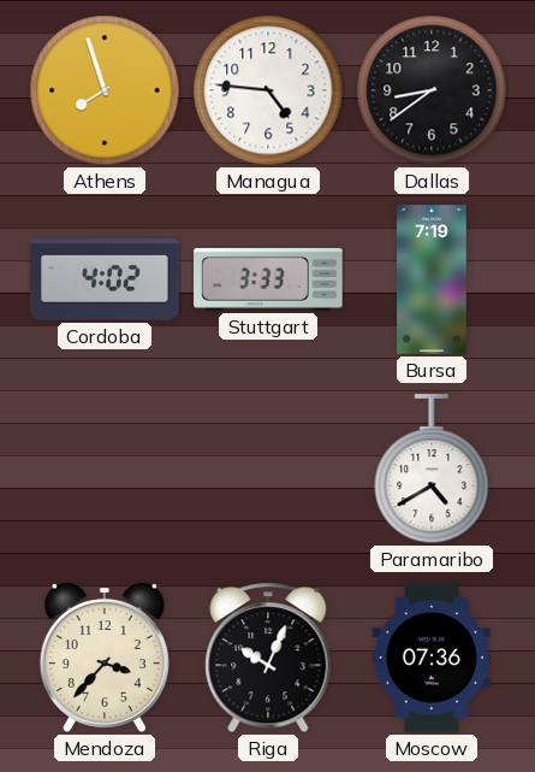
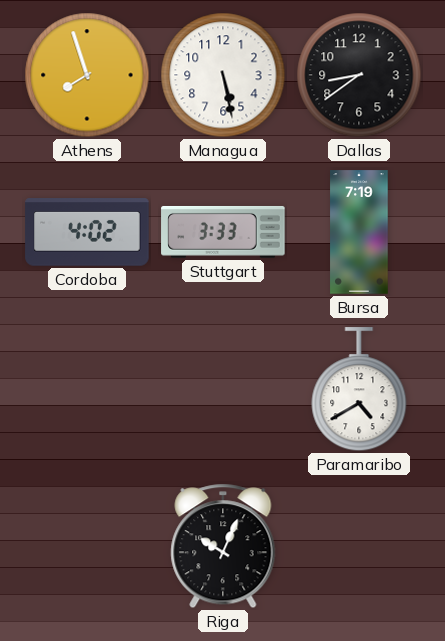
Managua: 4:46 -> 5:28 (223, 75)
Mendoza: 3:37 -> none (105, 659)
Moscow: 07:36 -> none (432, 658)
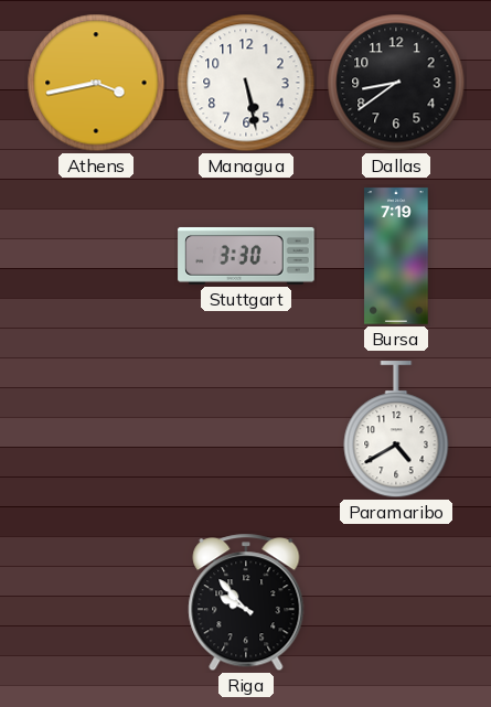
Athens: 7:57 -> 3:43 (96, 83)
Cordoba: 4:02 -> none (87, 232)
Stuttgart: 3:33 -> 3:30 (246, 256)
Riga: 10:04 -> 9:53 (246, 602)
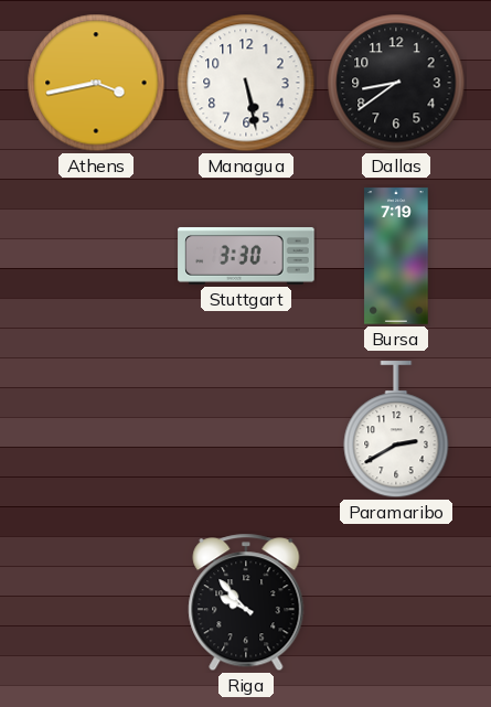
Paramaribo: 4:40 -> 2:40 (396, 430)
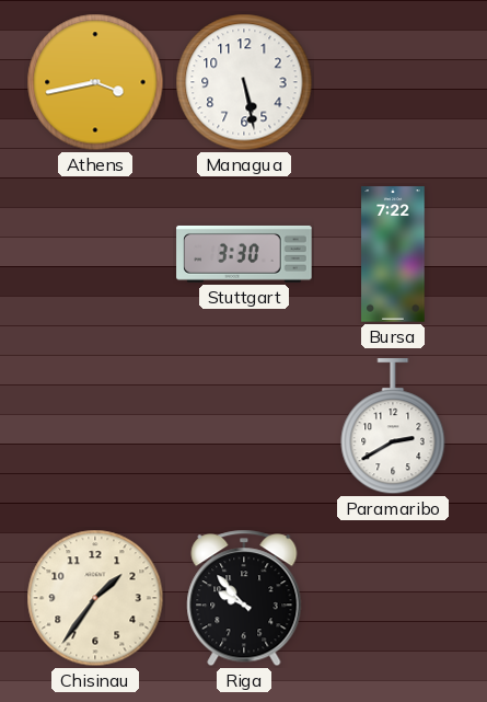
Dallas: 8:39 -> none (396, 83)
Bursa: 7:19 -> 7:22 (393, 254)
Chisinau: none -> 1:36 (95, 598)
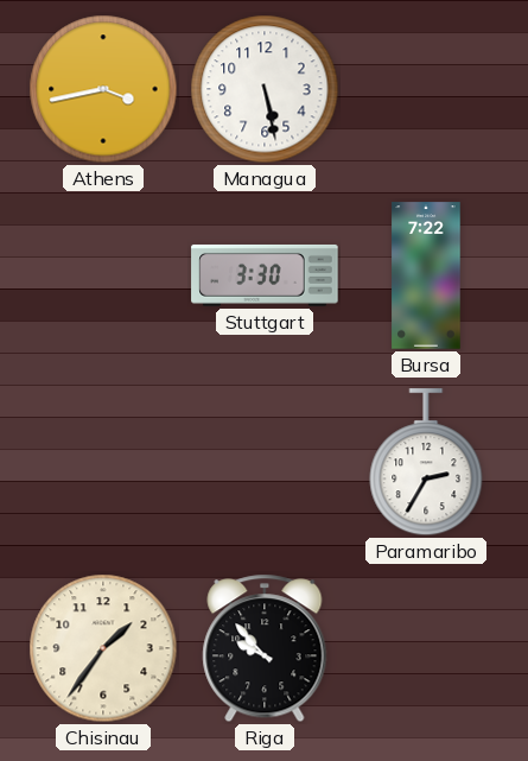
Paramaribo: 2:40 -> 2:35 (426, 463)
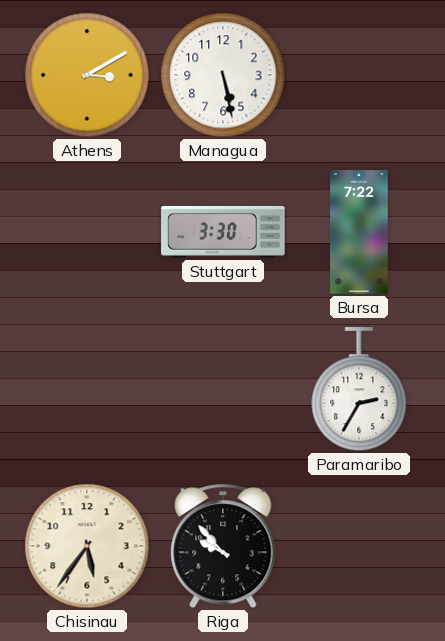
Athens: 3:43 -> 3:10 (87, 75)
Chisinau: 1:36 -> 5:36 (87, 546)
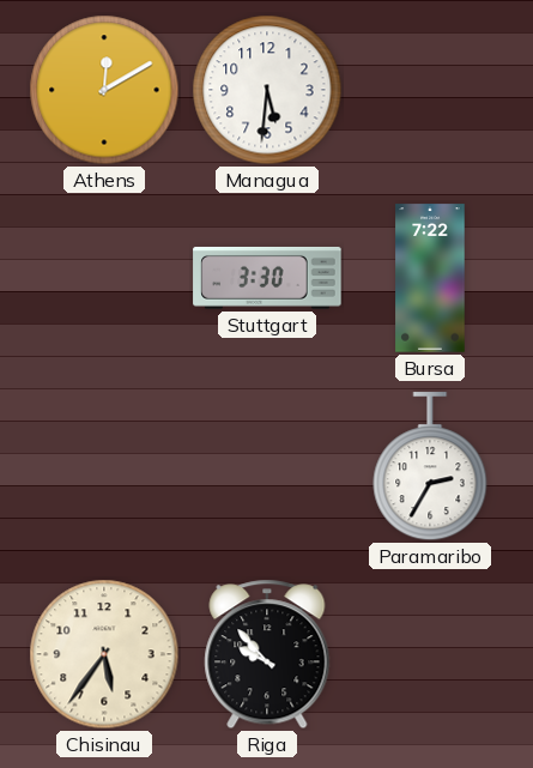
Athens: 3:10 -> 12:10 (104, 90)
Managua: 5:28 -> 5:31 (267, 90)
